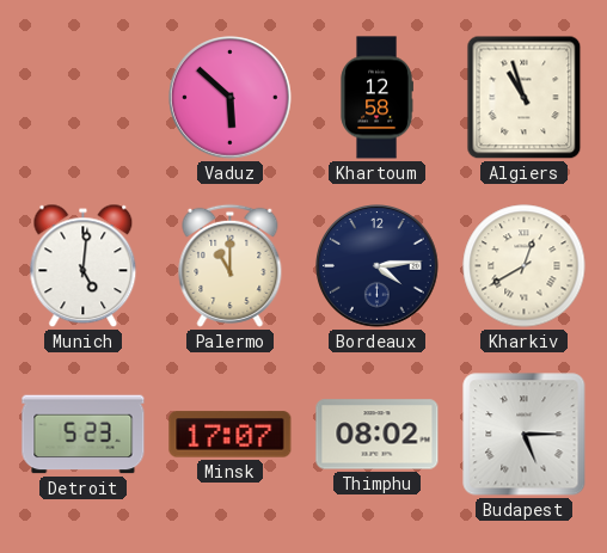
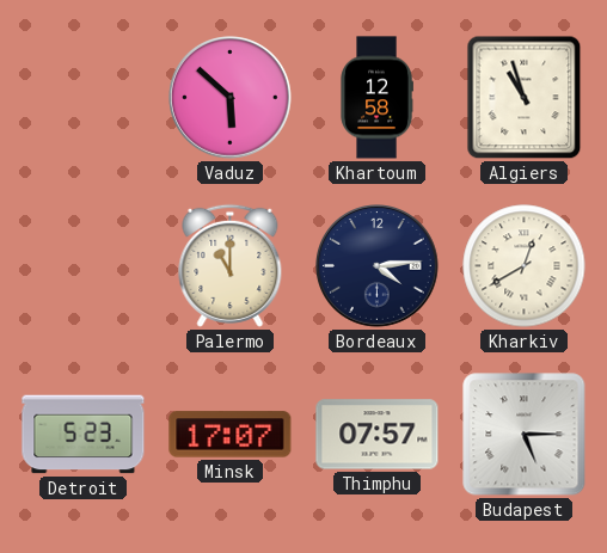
Munich: 5:01 -> none (84, 266)
Thimphu: 08:02 -> 07:57 (378, 435)
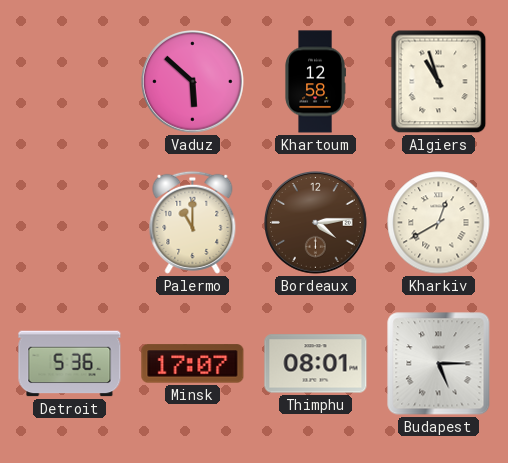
Bordeaux dial: navy -> brown (316, 223)
Detroit: 5:23 -> 5:36 (70, 364)
Thimphu: 07:57 -> 08:01 (316, 364)
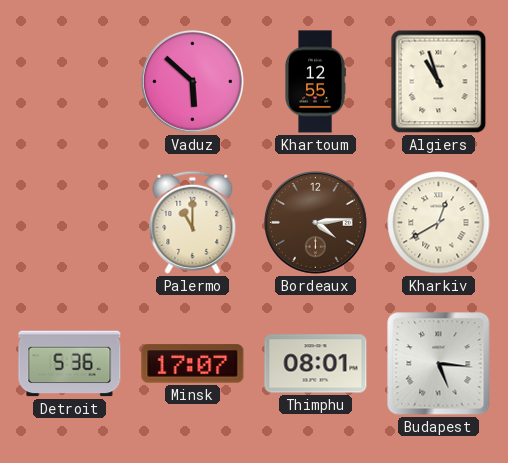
Khartoum: 12:58 -> 12:55 (315, 82)
Budapest: 5:15 -> 5:16 (439, 364)
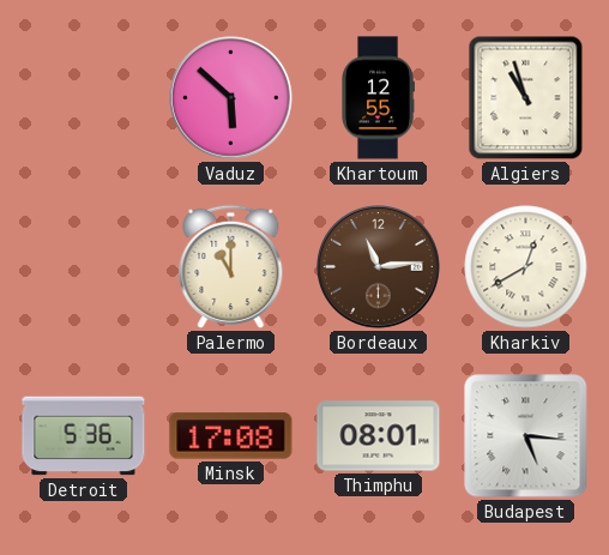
Bordeaux: 4:14 -> 11:14 (379, 267)
Minsk: 17:07 -> 17:08 (231, 436)
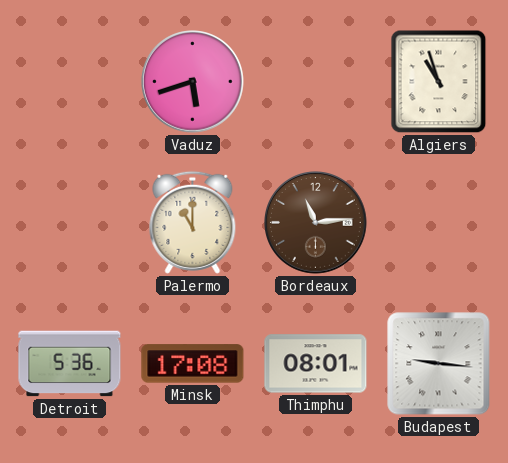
Vaduz: 5:52 -> 5:42 (193, 82)
Khartoum: 12:55 -> none (378, 98)
Kharkiv: 12:40 -> none (526, 267)
Budapest: 5:16 -> 9:16 (439, 364)
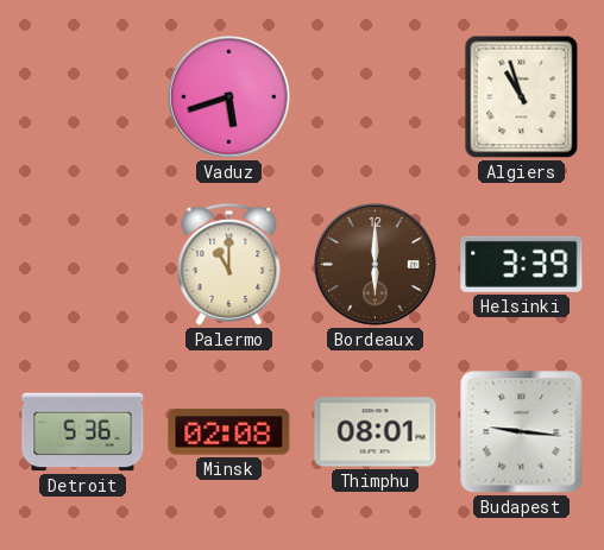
Bordeaux: 11:14 -> 6:00 (376, 265)
Helsinki: none -> 3:39 (522, 264)
Minsk: 17:08 -> 02:08 (229, 432)
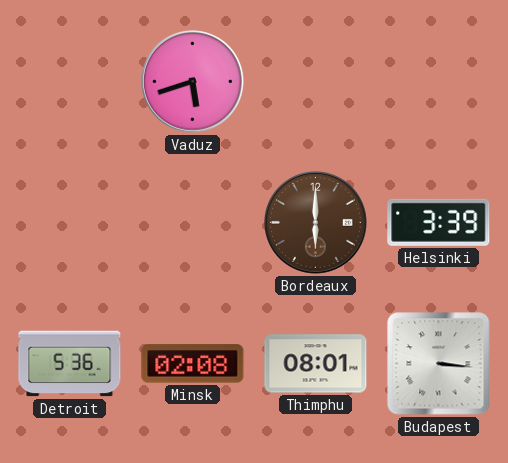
Algiers: 10:57 -> none (522, 97)
Palermo: 11:00 -> none (229, 264)
Budapest: 9:16 -> 3:16 (439, 364)
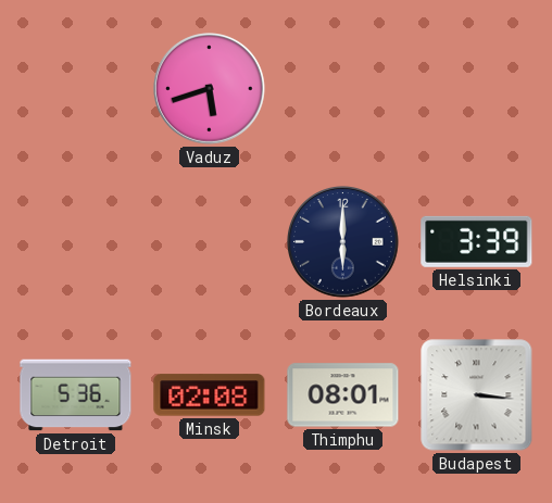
Bordeaux dial: brown -> navy (343, 242)
